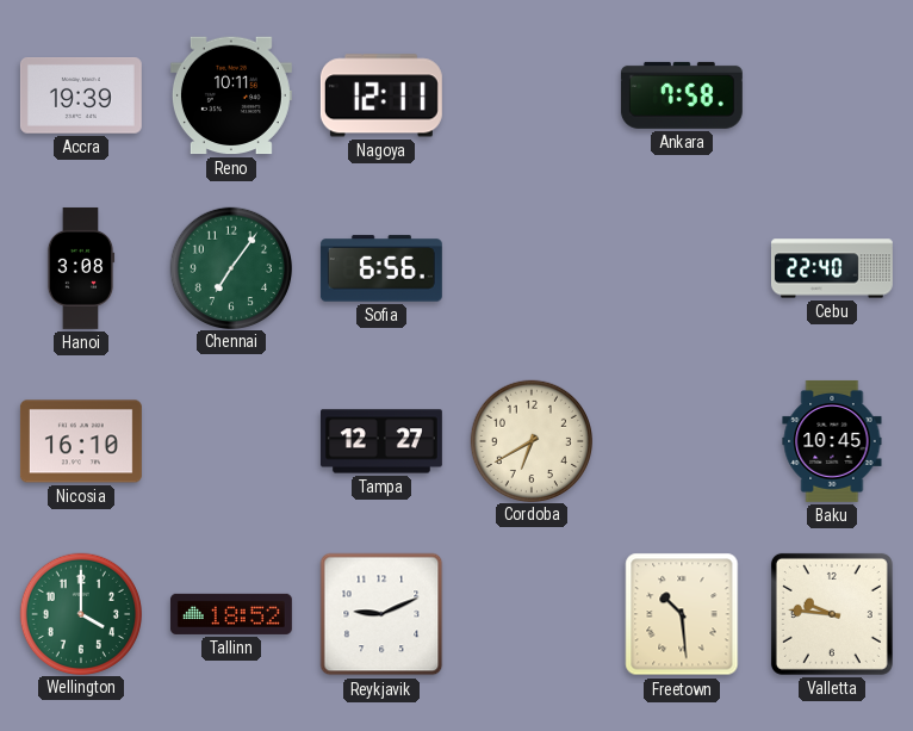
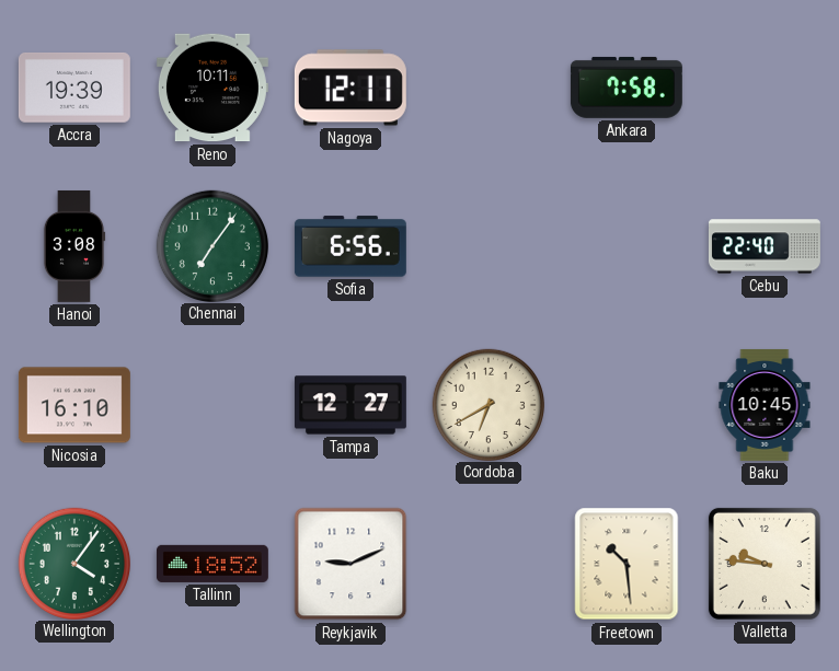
Wellington: 4:00 -> 4:06 (73, 563)
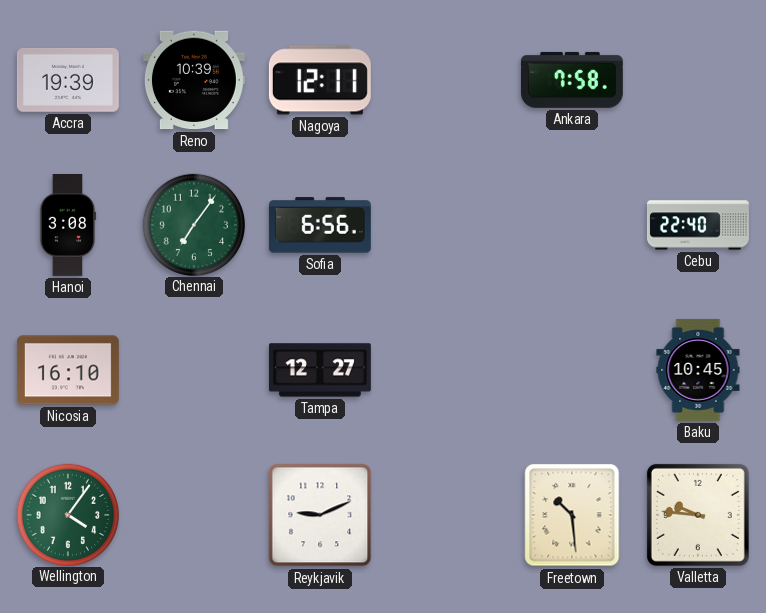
Reno: 10:11 -> 10:39 (194, 80)
Cordoba: 6:40 -> none (487, 404)
Tallinn: 18:52 -> none (212, 564)
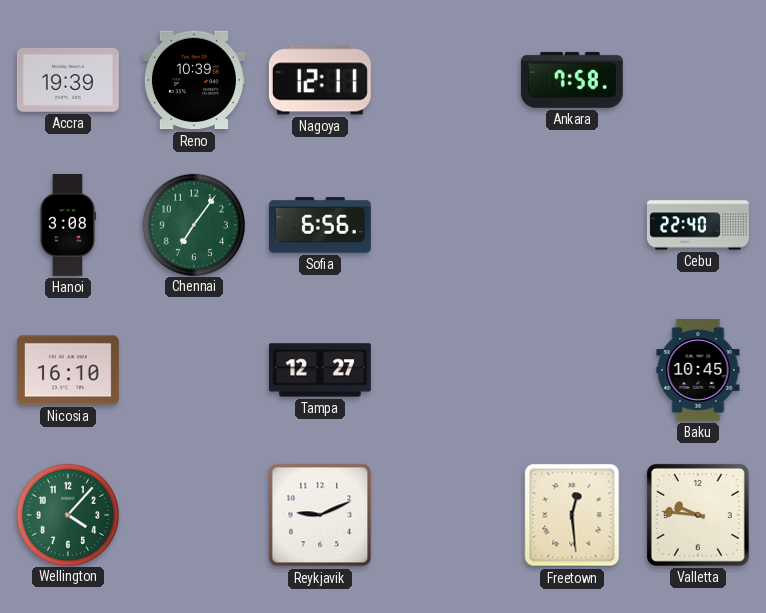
Wellington: 4:06 -> 4:07 (67, 514)
Freetown: 10:29 -> 12:29 (572, 515)
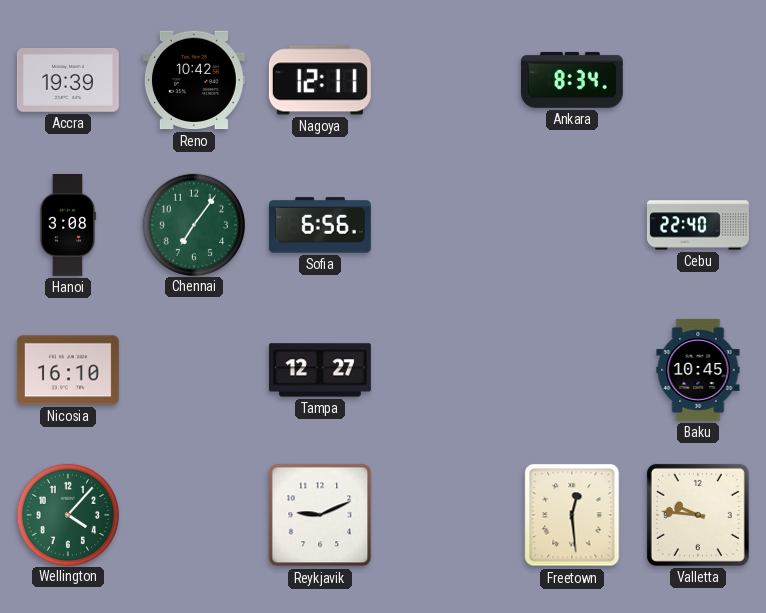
Reno: 10:39 -> 10:42 (194, 80)
Ankara: 7:58 -> 8:34 (572, 80)
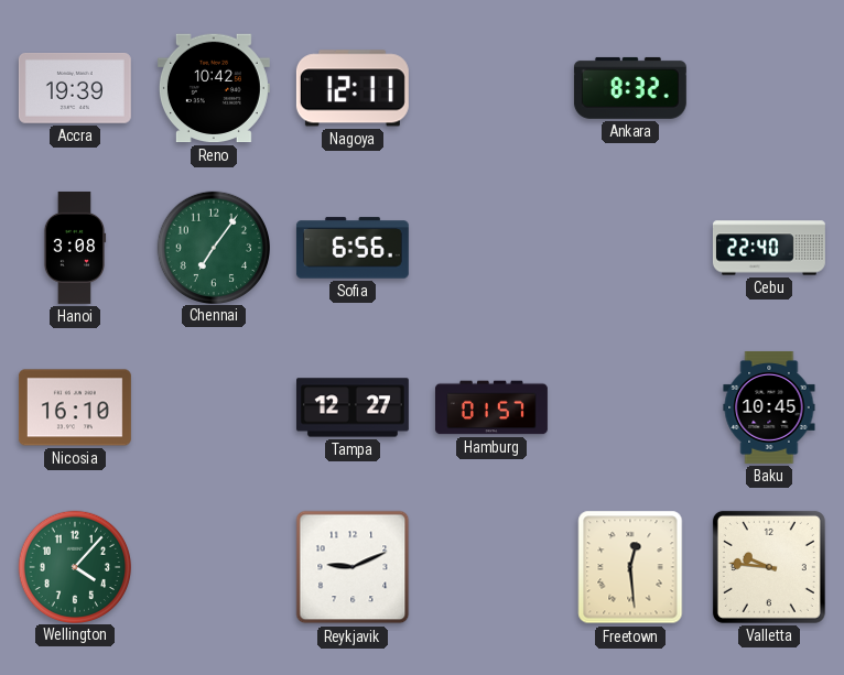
Ankara: 8:34 -> 8:32 (630, 88)
Hamburg: none -> 01:57 (491, 407)
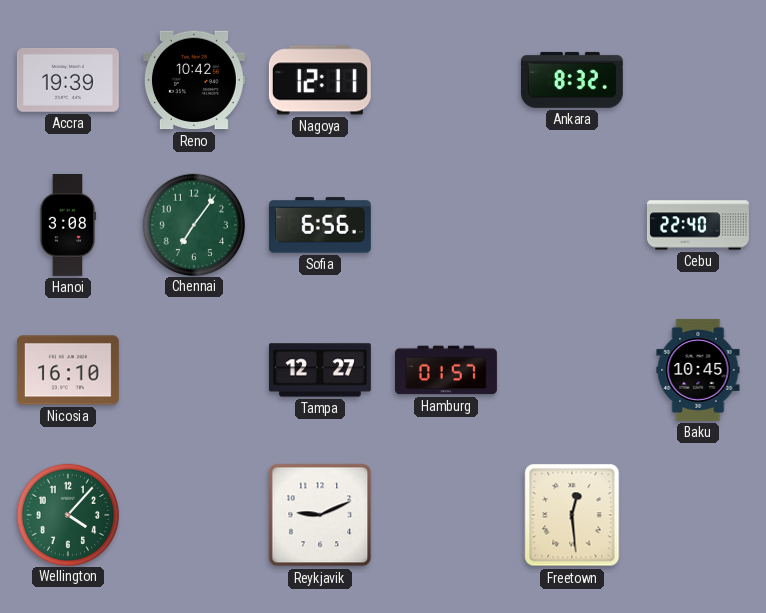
Valletta: 9:46 -> none (769, 567)
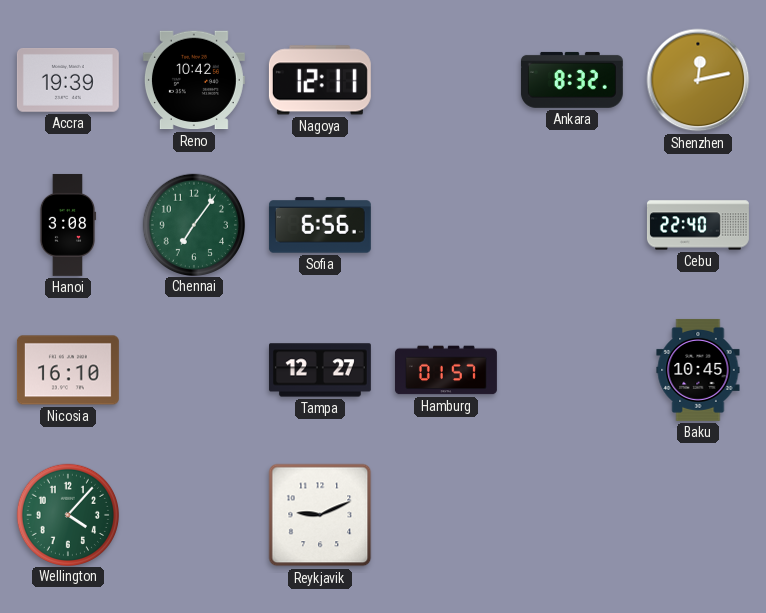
Shenzhen: none -> 12:13 (698, 80)
Freetown: 12:29 -> none (572, 515)
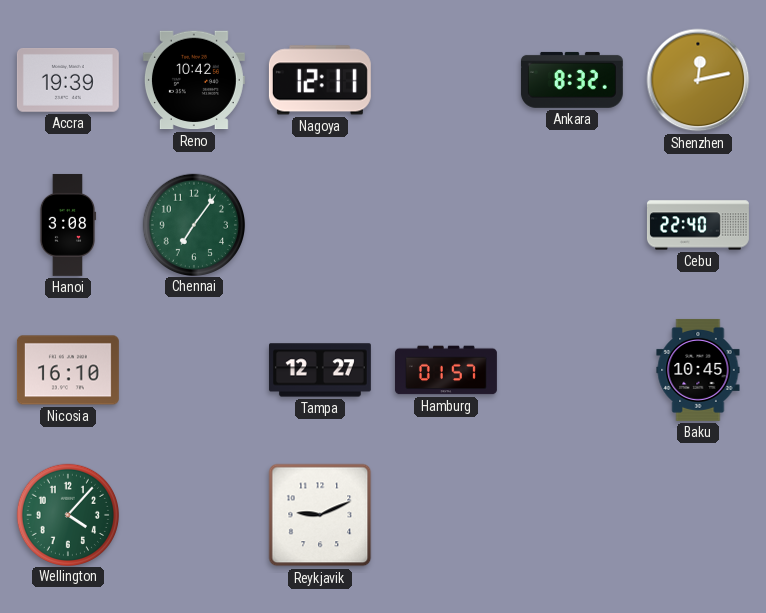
Sofia: 6:56 -> none (320, 225)
